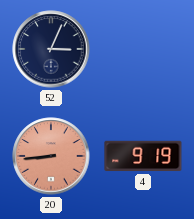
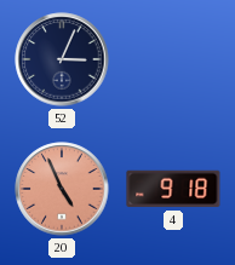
20: 8:44 -> 4:56 (62, 189)
4: 9:19 -> 9:18 (173, 189)
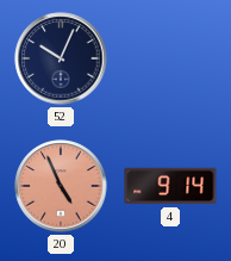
52: 3:04 -> 10:04 (61, 58)
4: 9:18 -> 9:14 (170, 186)
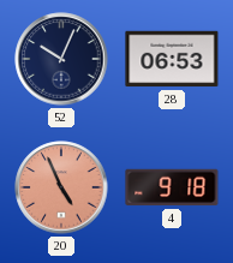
28: none -> 06:53 (172, 59)
4: 9:14 -> 9:18 (172, 187)
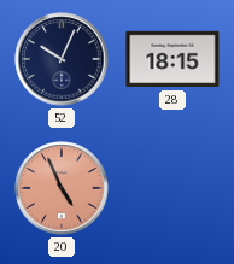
28: 06:53 -> 18:15 (172, 59)
4: 9:18 -> none (172, 187)
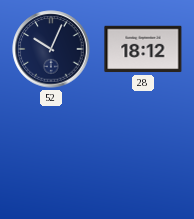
28: 18:15 -> 18:12 (143, 49)
20: 4:56 -> none (62, 188)
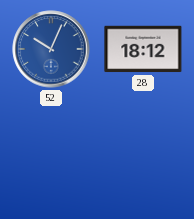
52 dial: navy -> blue (51, 49)
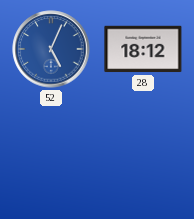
52: 10:04 -> 5:04 (51, 49)
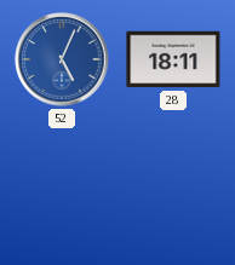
28: 18:12 -> 18:11 (173, 59)
